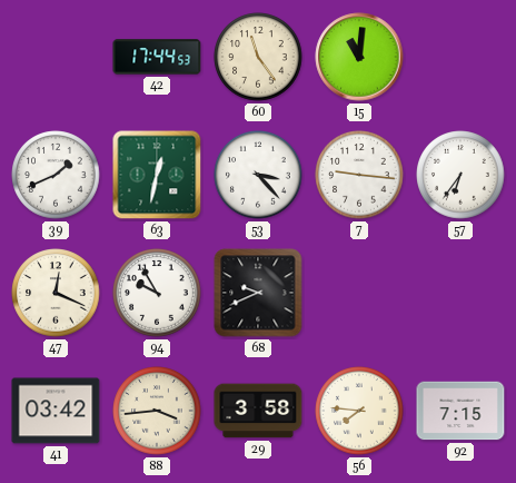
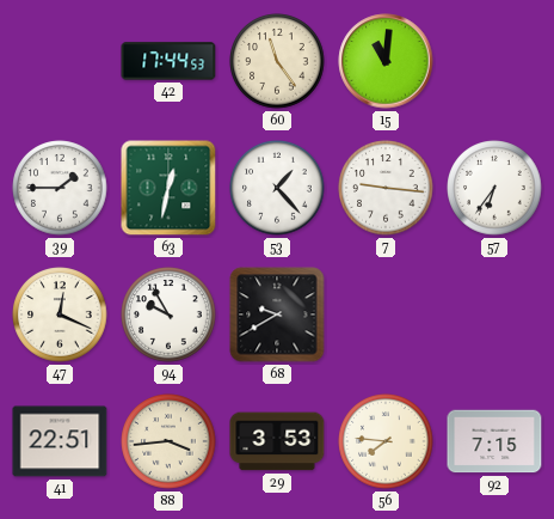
39: 1:41 -> 1:45 (60, 188)
53: 3:23 -> 1:23 (277, 188)
68: 9:41 -> 9:40 (277, 315)
41: 03:42 -> 22:51 (60, 441)
29: 3:58 -> 3:53 (277, 441)
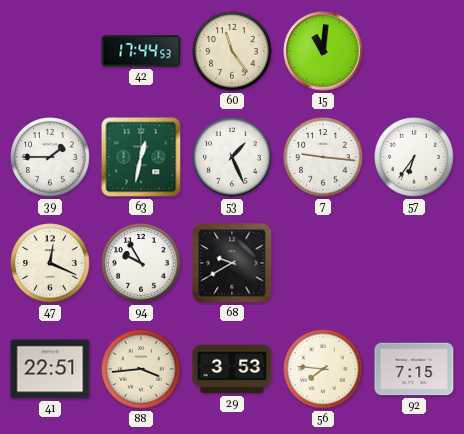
53: 1:23 -> 1:26 (232, 157)
